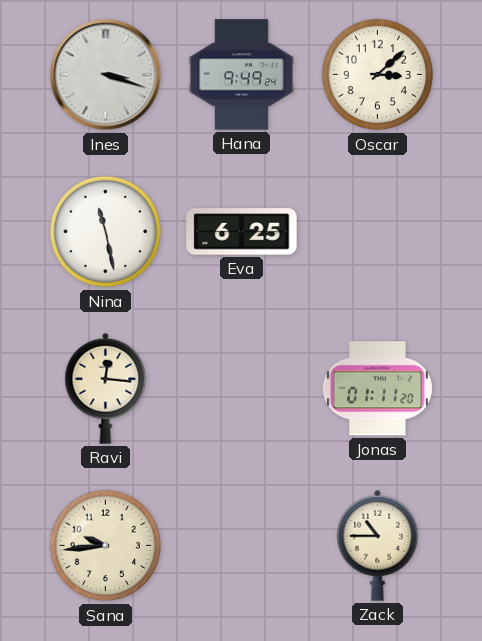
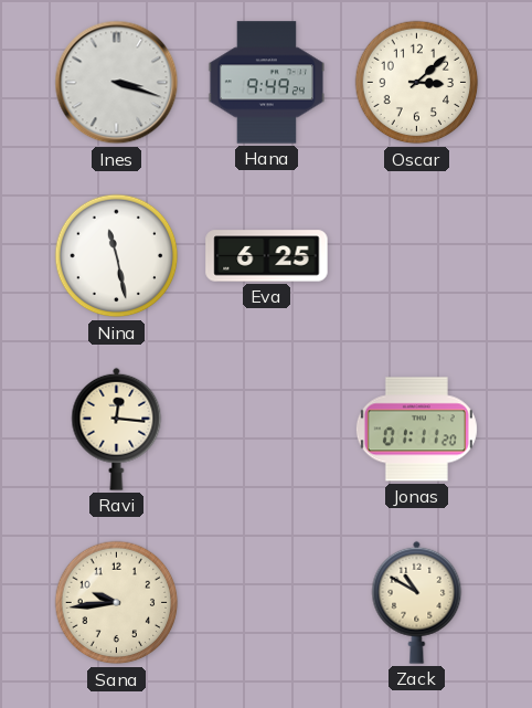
Zack: 10:45 -> 10:50 (417, 602)
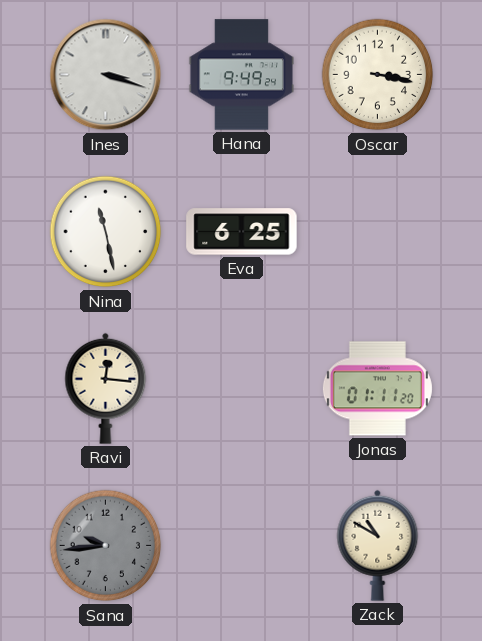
Oscar: 3:08 -> 3:17 (378, 75)
Sana dial: cream -> grey (106, 546)
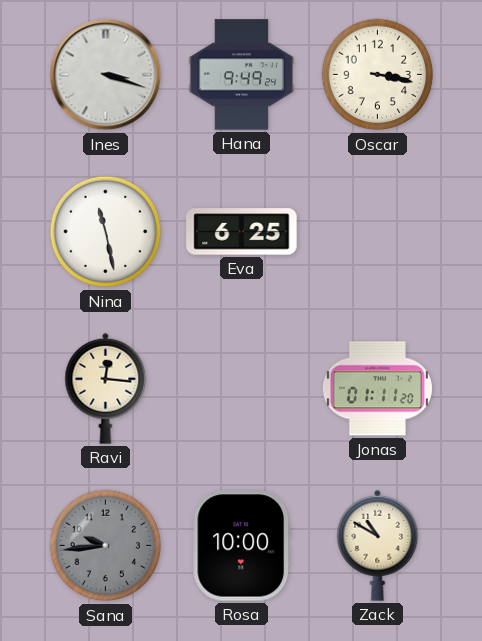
Rosa: none -> 10:00 (242, 546)
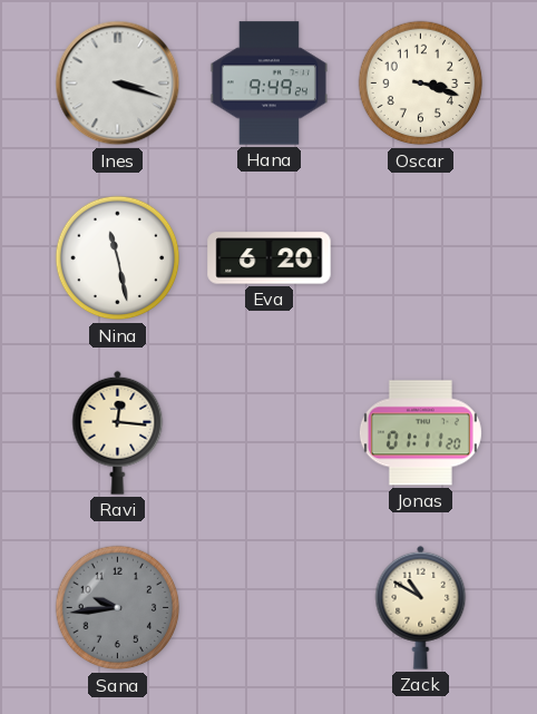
Oscar: 3:17 -> 3:18 (421, 84)
Eva: 6:25 -> 6:20 (270, 258)
Rosa: 10:00 -> none (242, 546)
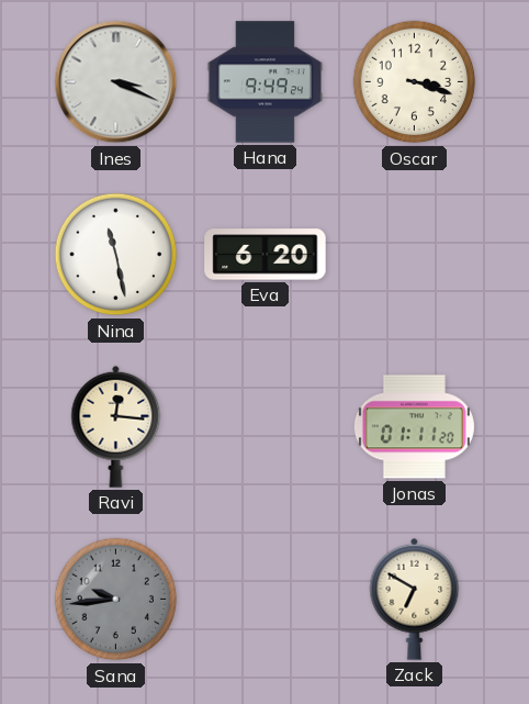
Ines: 3:18 -> 3:19 (116, 82)
Zack: 10:50 -> 6:50 (415, 599)
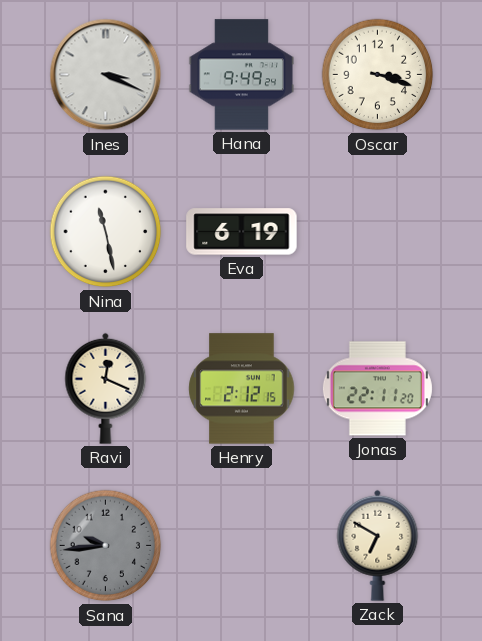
Eva: 6:20 -> 6:19 (242, 232)
Ravi: 12:16 -> 12:19 (106, 388)
Henry: none -> 2:12 (242, 389)
Jonas: 01:11 -> 22:11 (377, 389)
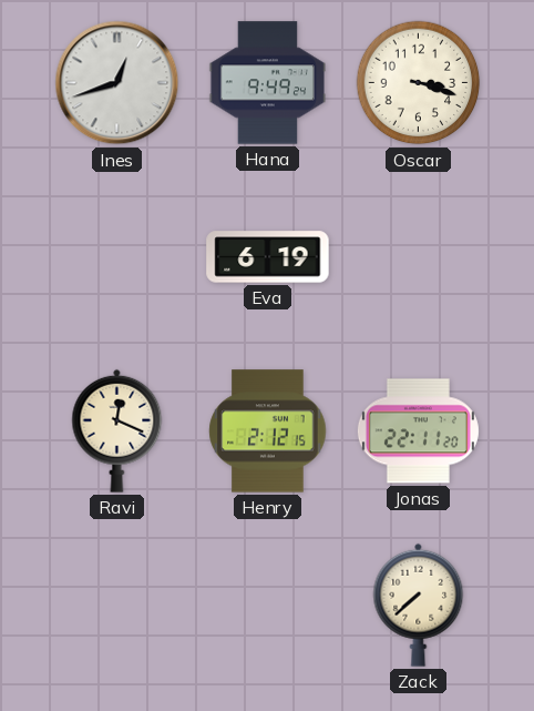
Ines: 3:19 -> 12:42 (117, 83)
Nina: 11:28 -> none (106, 232)
Sana: 9:44 -> none (106, 546)
Zack: 6:50 -> 7:38 (419, 605)
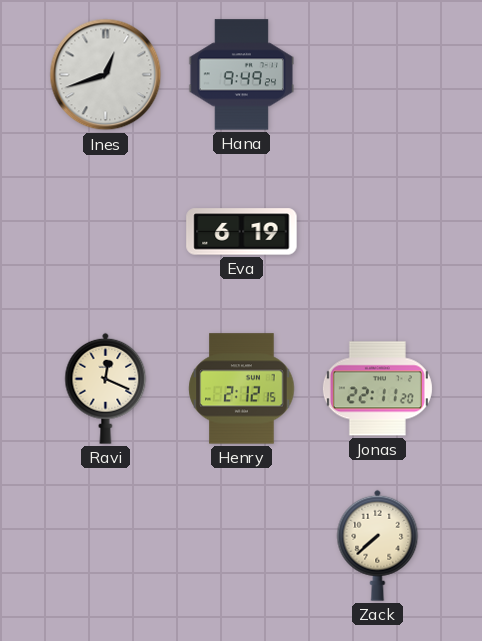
Oscar: 3:18 -> none (419, 83)
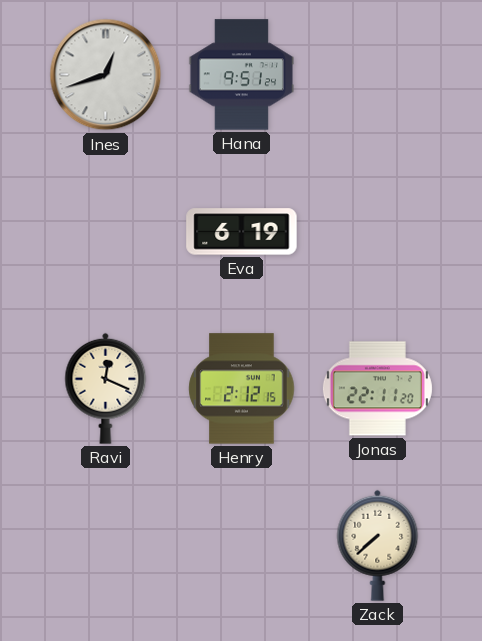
Hana: 9:49 -> 9:51 (241, 75)
